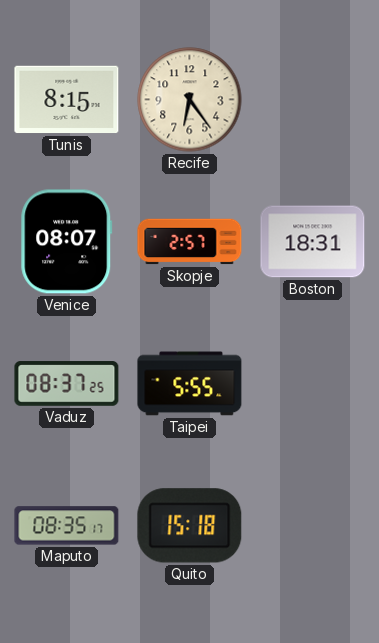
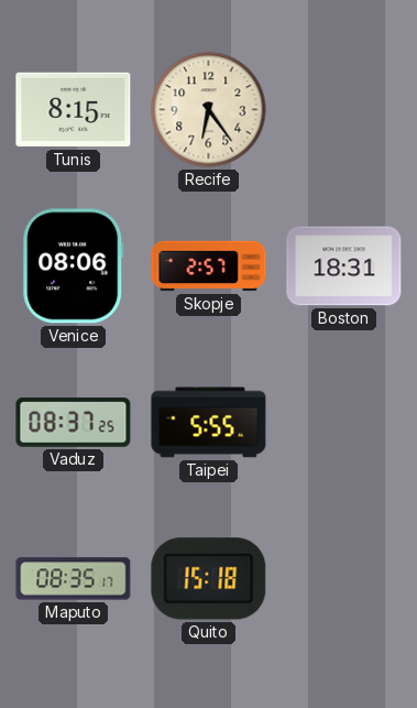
Venice: 08:07 -> 08:06 (74, 266)
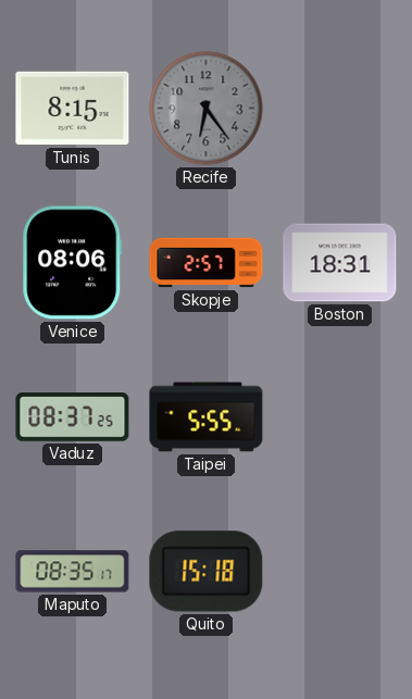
Recife dial: cream -> grey (207, 109)
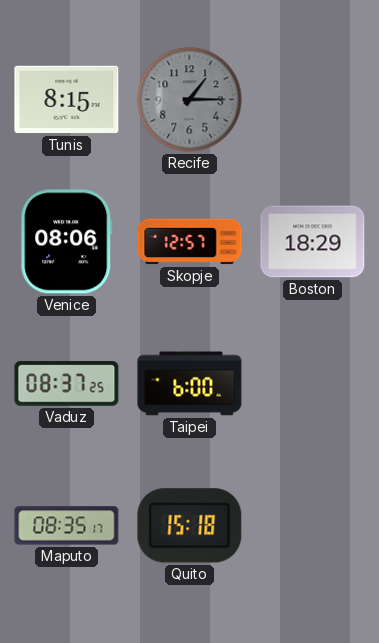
Recife: 6:24 -> 1:15 (190, 100)
Skopje: 2:57 -> 12:57 (190, 242)
Boston: 18:31 -> 18:29 (313, 242)
Taipei: 5:55 -> 6:00 (190, 384)
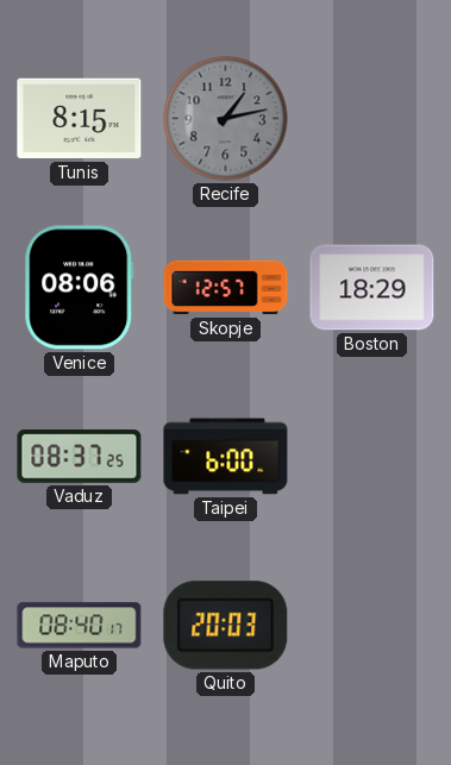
Recife: 1:15 -> 1:13 (226, 119)
Maputo: 08:35 -> 08:40 (80, 626)
Quito: 15:18 -> 20:03 (226, 626)
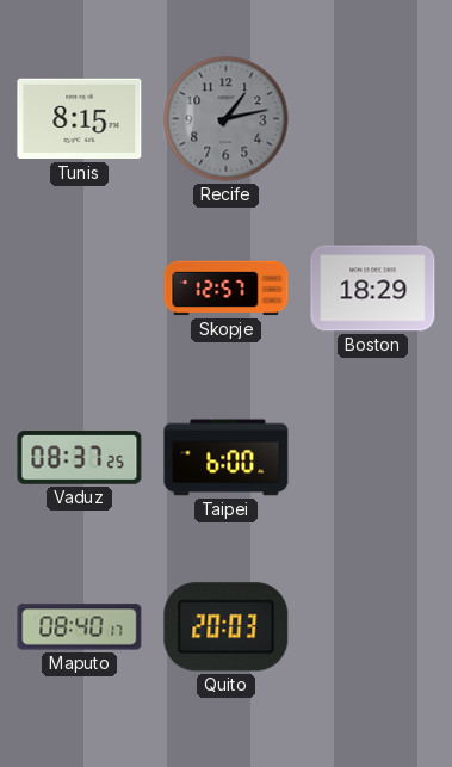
Venice: 08:06 -> none (80, 288)
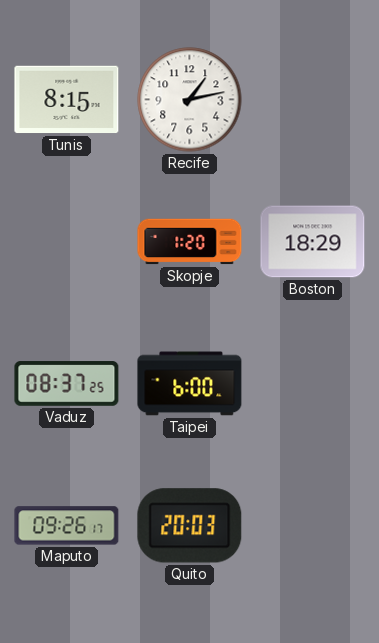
Recife dial: grey -> white (190, 100)
Skopje: 12:57 -> 1:20 (190, 242)
Maputo: 08:40 -> 09:26 (67, 526)
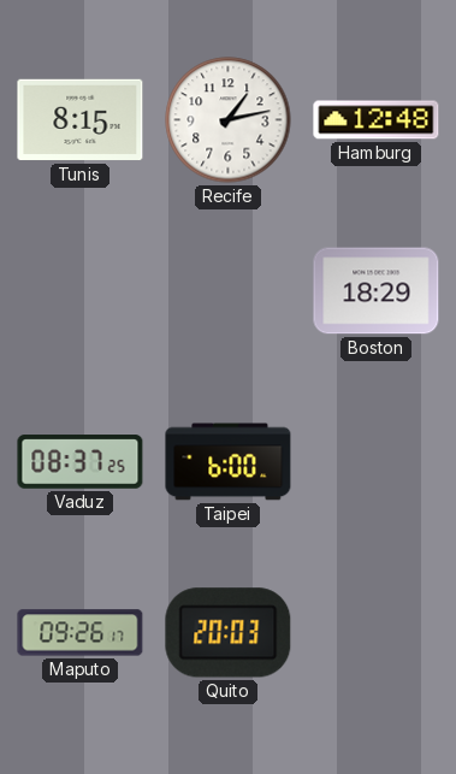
Hamburg: none -> 12:48 (377, 120)
Skopje: 1:20 -> none (190, 242)
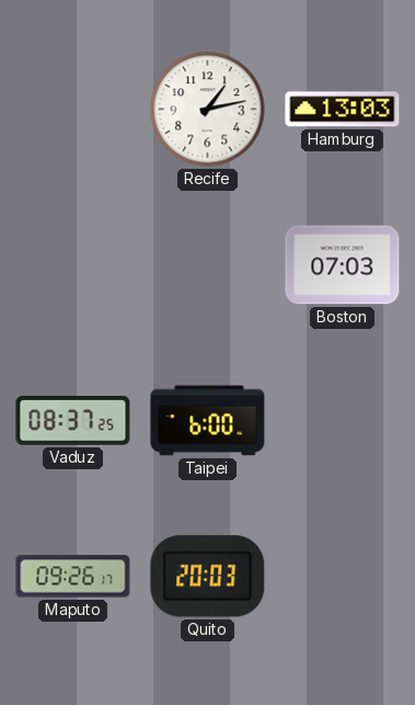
Tunis: 8:15 -> none (81, 120)
Hamburg: 12:48 -> 13:03 (343, 110)
Boston: 18:29 -> 07:03 (343, 265)
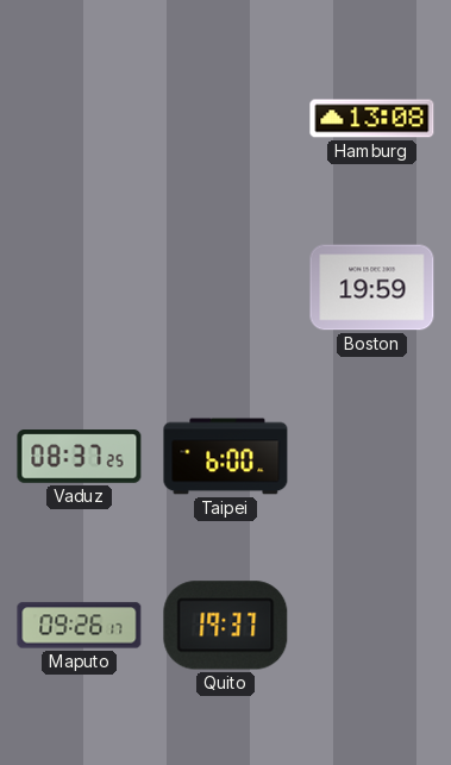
Recife: 1:13 -> none (208, 110)
Hamburg: 13:03 -> 13:08 (372, 119)
Boston: 07:03 -> 19:59 (372, 288)
Quito: 20:03 -> 19:37 (226, 626)
